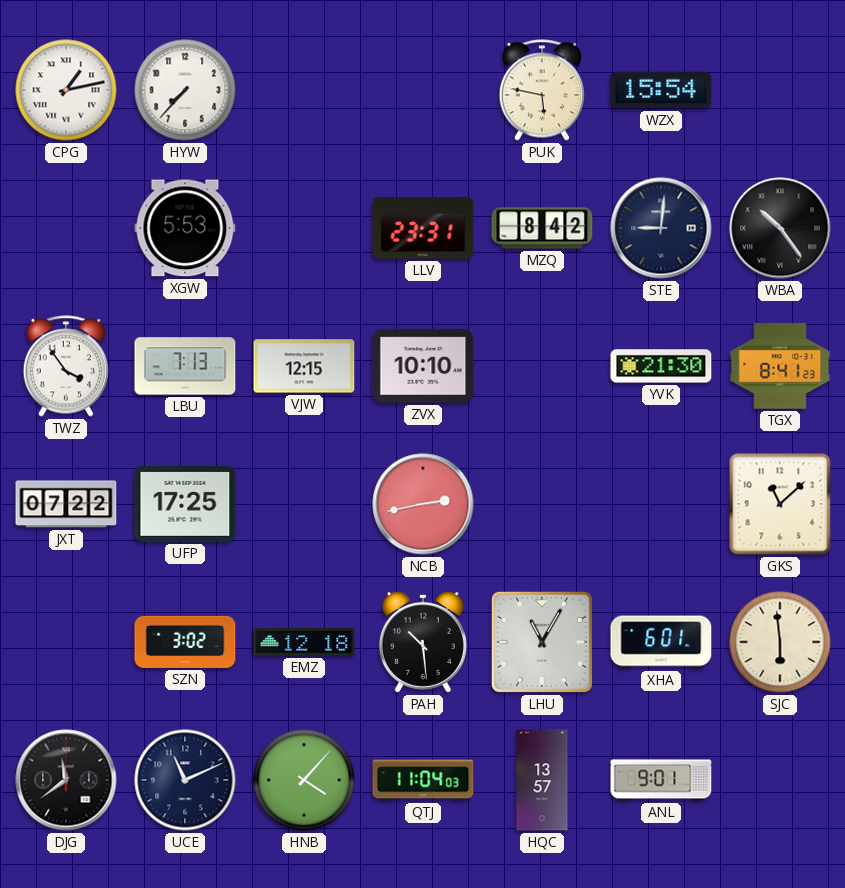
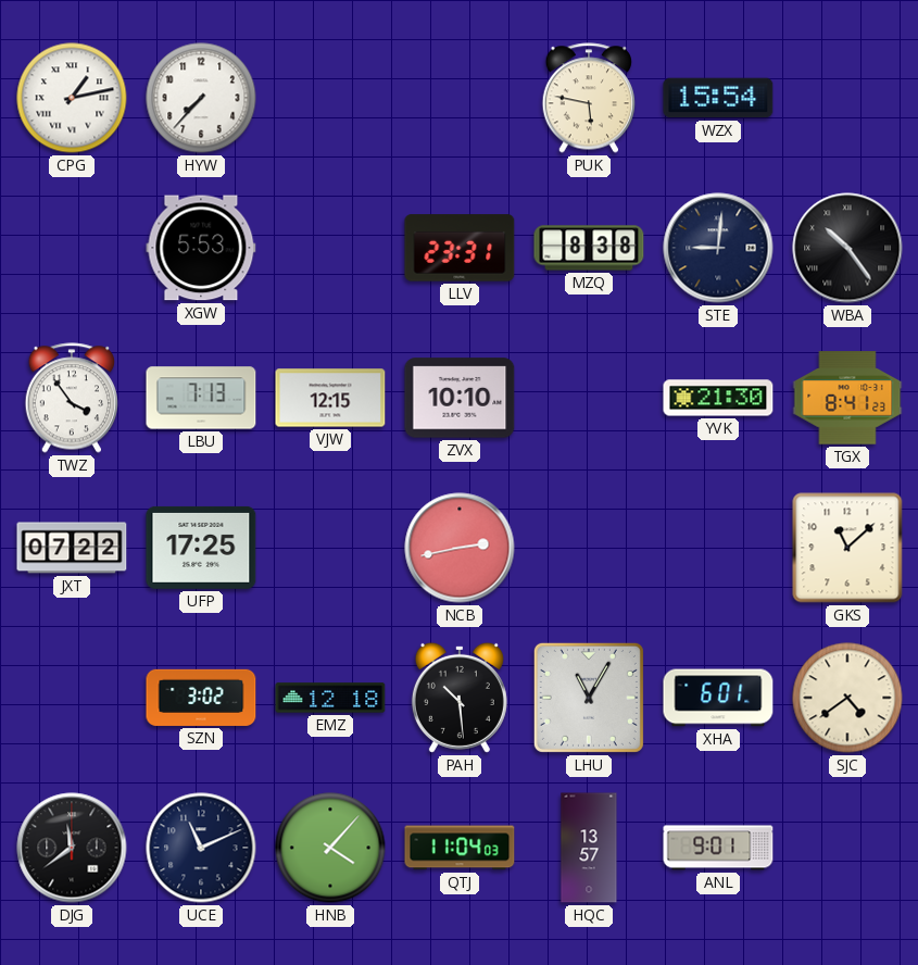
MZQ: 8:42 -> 8:38 (589, 248)
SJC: 5:59 -> 4:39 (847, 698)
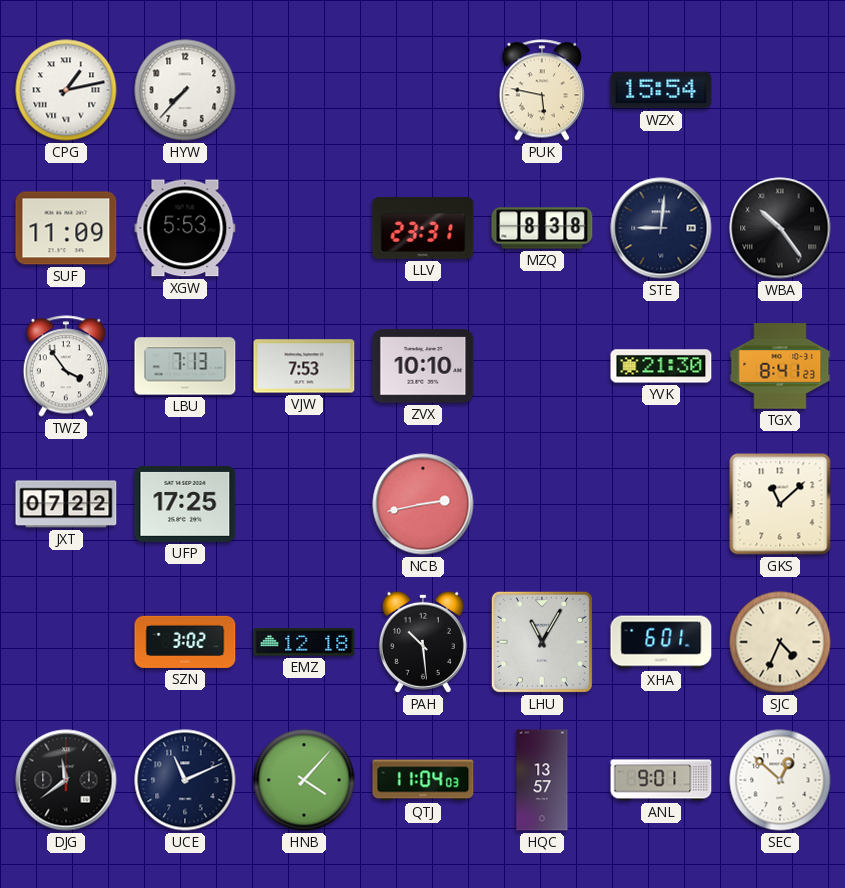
SUF: none -> 11:09 (66, 228)
VJW: 12:15 -> 7:53 (304, 366)
SJC: 4:39 -> 4:34 (780, 642)
SEC: none -> 12:52 (780, 780)
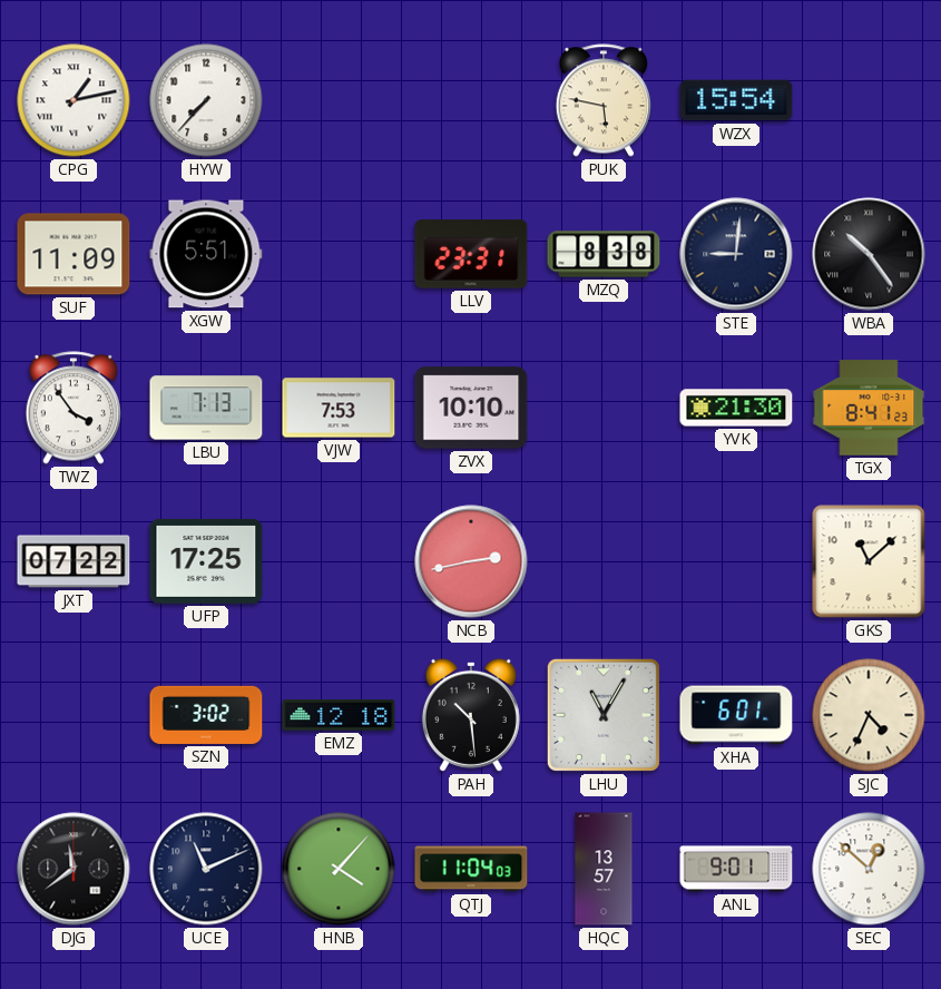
XGW: 5:53 -> 5:51 (206, 254)
